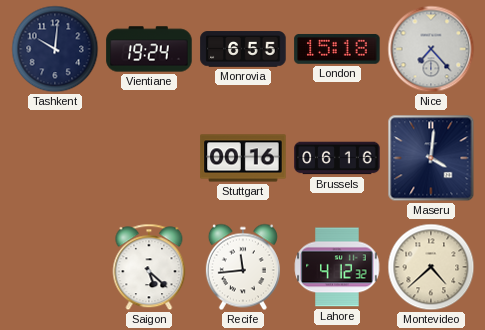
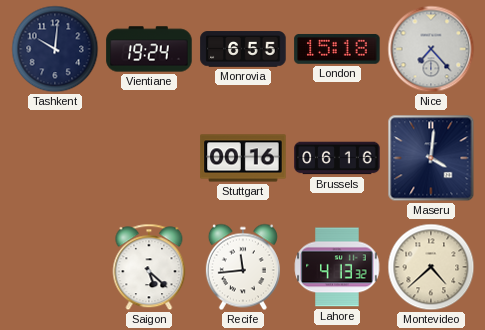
Lahore: 4:12 -> 4:13 (337, 267)
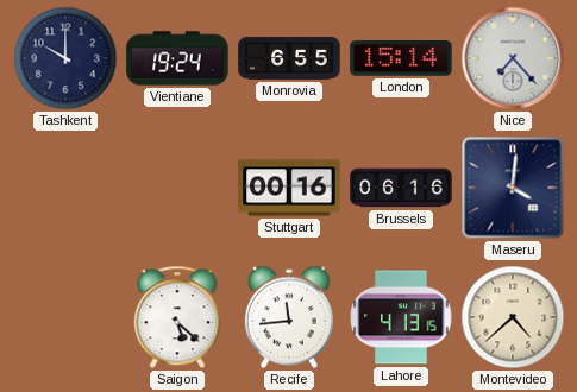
Tashkent: 10:01 -> 10:00 (65, 58)
London: 15:18 -> 15:14 (401, 58)
Lahore: 4:13:32 -> 4:13:15 (401, 317)
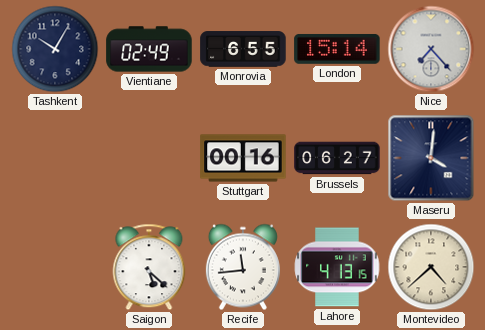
Tashkent: 10:00 -> 10:05 (55, 49)
Vientiane: 19:24 -> 02:49 (149, 49)
Brussels: 06:16 -> 06:27 (337, 158)
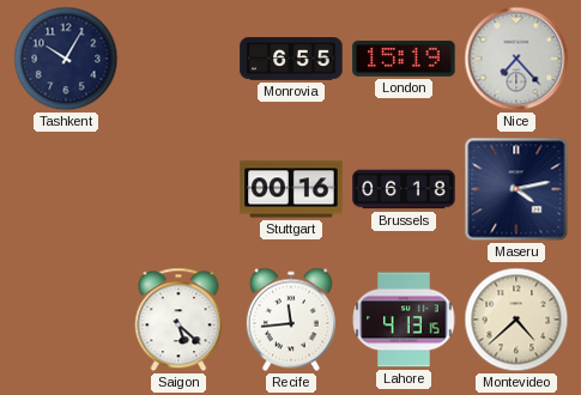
Vientiane: 02:49 -> none (149, 49)
London: 15:14 -> 15:19 (404, 59)
Brussels: 06:27 -> 06:18 (404, 189)
Maseru: 4:01 -> 4:13 (516, 189)
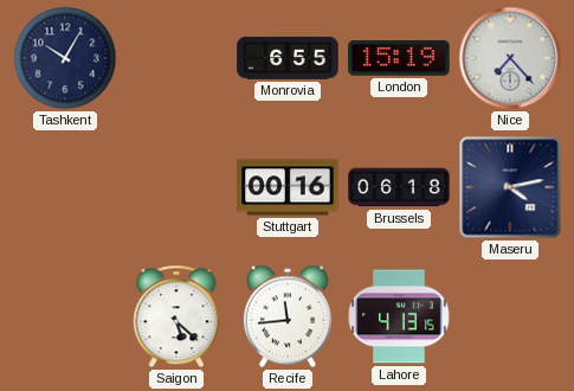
Montevideo: 4:38 -> none (516, 320)
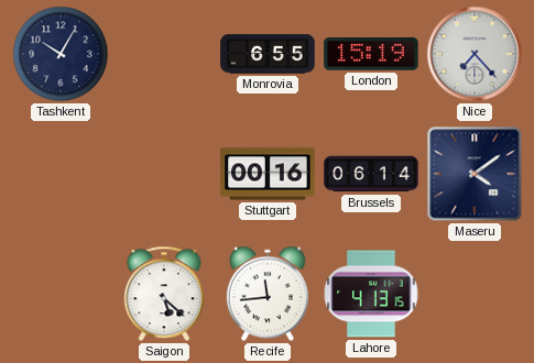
Brussels: 06:18 -> 06:14 (371, 174)
Maseru: 4:13 -> 4:09 (475, 174)
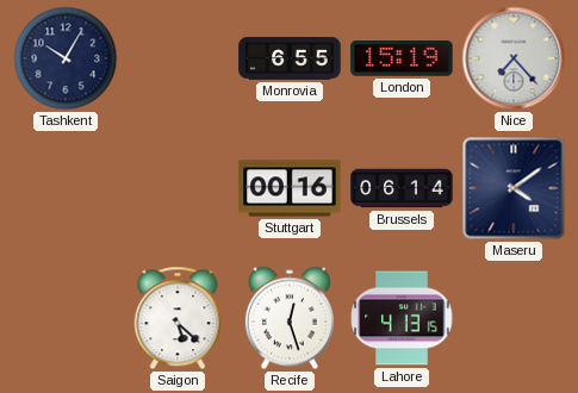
Recife: 11:44 -> 12:27 (290, 318)
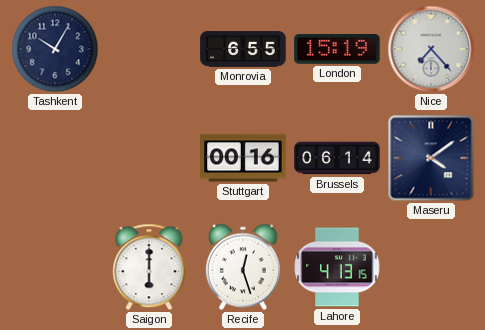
Saigon: 5:22 -> 6:00 (149, 267)
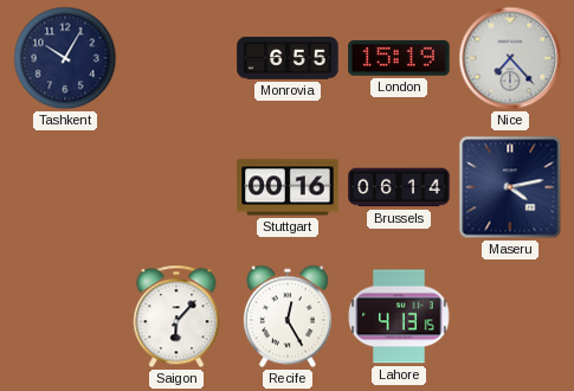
Maseru: 4:09 -> 4:13 (510, 187)
Saigon: 6:00 -> 6:07 (176, 316)
Recife: 12:27 -> 12:25 (288, 316)
